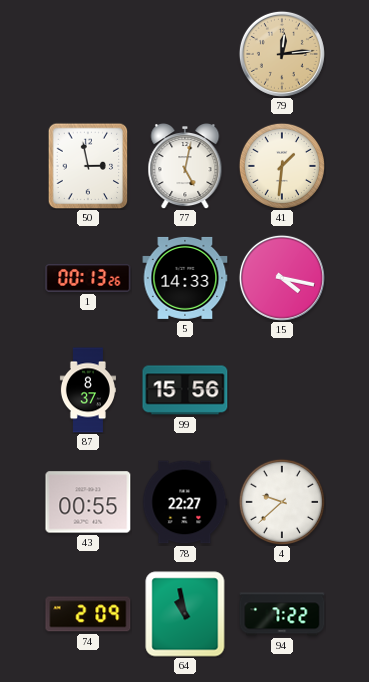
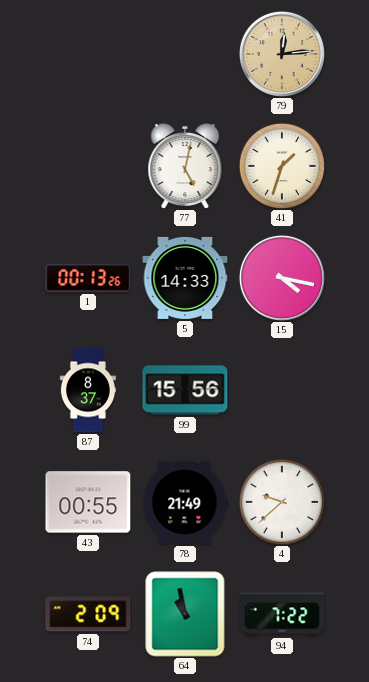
50: 2:58 -> none (88, 166)
41: 1:31 -> 1:33 (282, 166)
78: 22:27 -> 21:49 (185, 502)
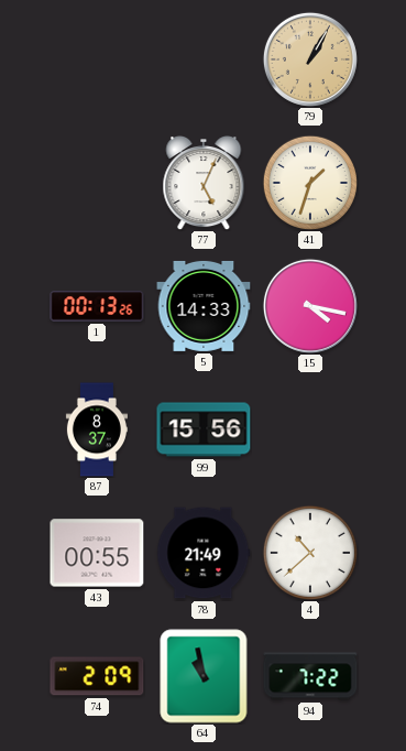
79: 12:14 -> 1:05 (310, 59)
77: 5:02 -> 5:04 (204, 184)
4: 9:38 -> 10:38 (310, 553)
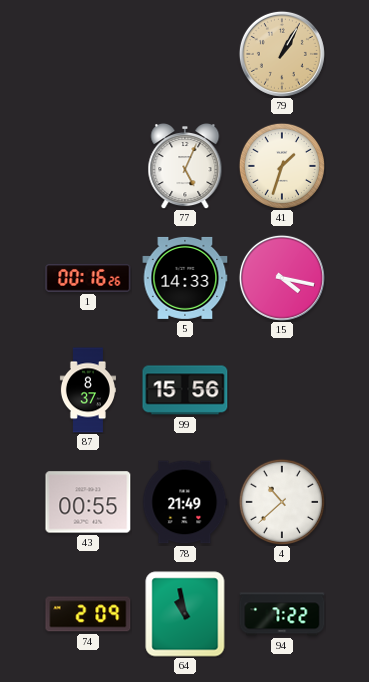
1: 00:13 -> 00:16 (88, 278)
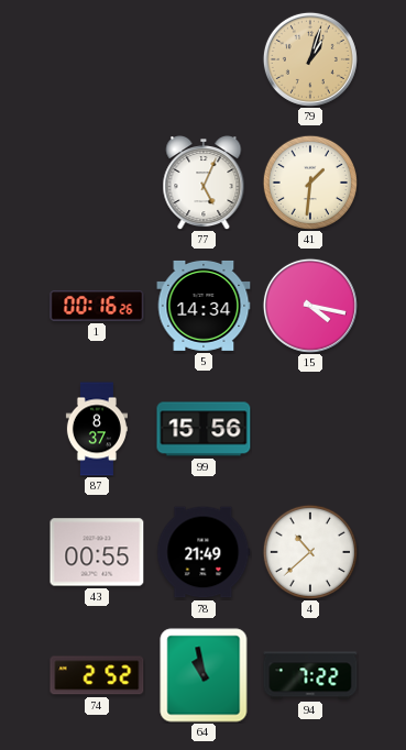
79: 1:05 -> 1:03 (310, 59)
41: 1:33 -> 1:31 (310, 183)
5: 14:33 -> 14:34 (204, 306)
74: 2:09 -> 2:52 (97, 675)
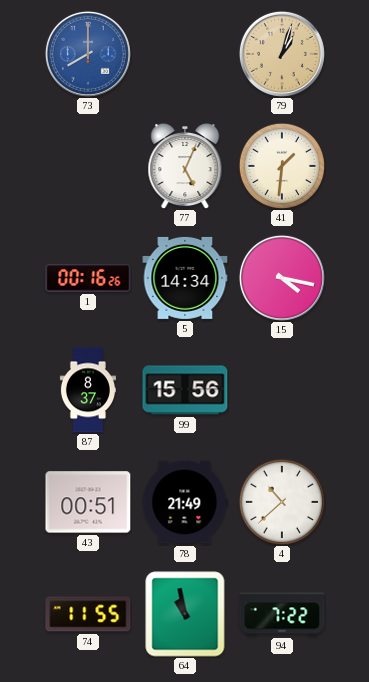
73: none -> 8:00 (88, 54)
43: 00:55 -> 00:51 (88, 502)
74: 2:52 -> 11:55 (88, 614)
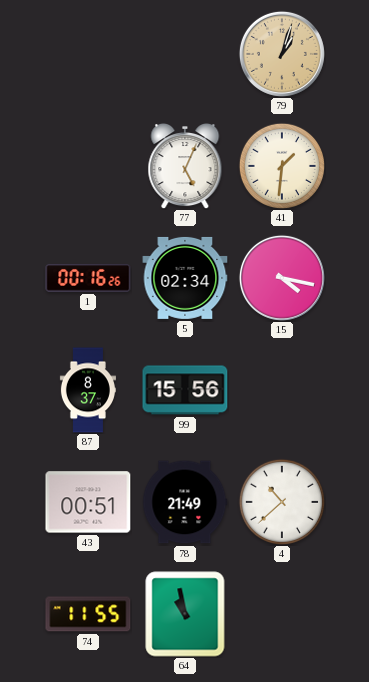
73: 8:00 -> none (88, 54)
5: 14:34 -> 02:34 (185, 278)
94: 7:22 -> none (282, 614)
